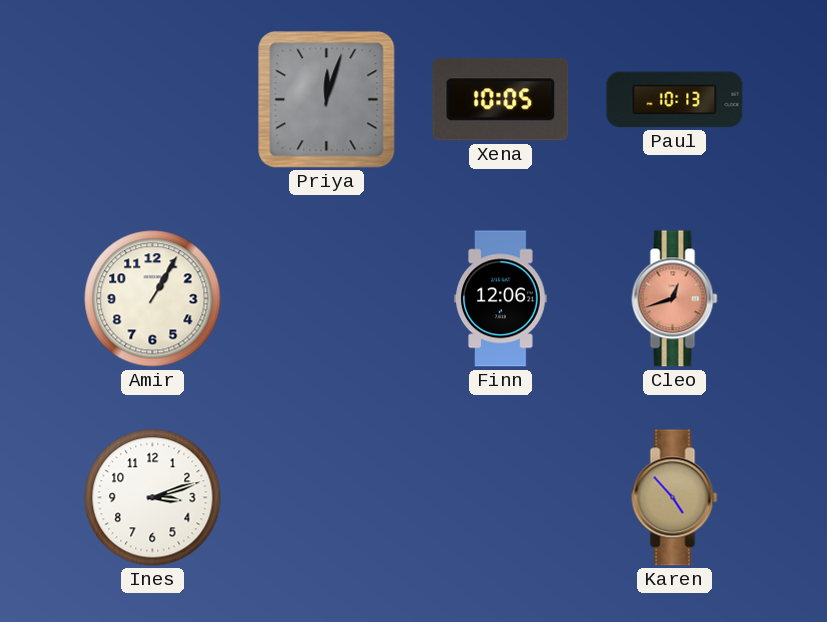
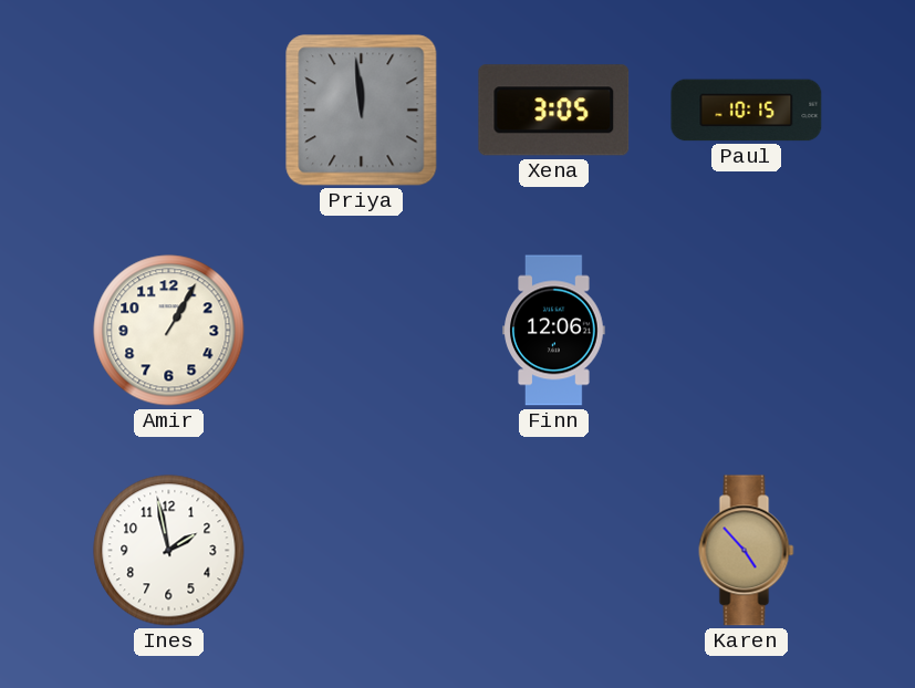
Priya: 12:03 -> 11:59 (362, 111)
Xena: 10:05 -> 3:05 (554, 111)
Paul: 10:13 -> 10:15 (747, 111)
Cleo: 12:42 -> none (675, 299)
Ines: 3:12 -> 1:58 (169, 551)
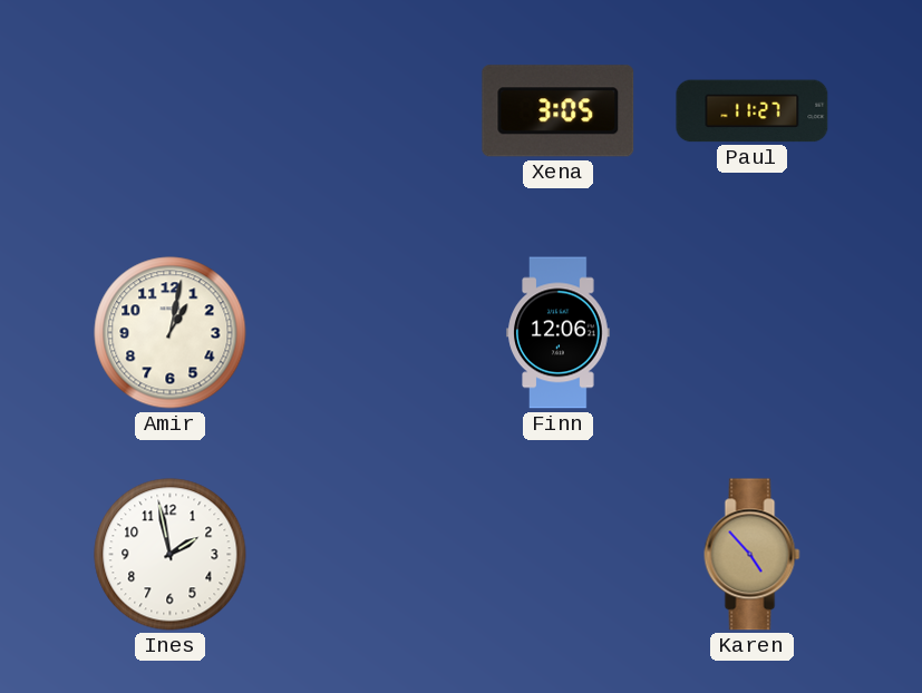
Priya: 11:59 -> none (362, 111)
Paul: 10:15 -> 11:27 (753, 111)
Amir: 1:05 -> 1:02 (171, 333)
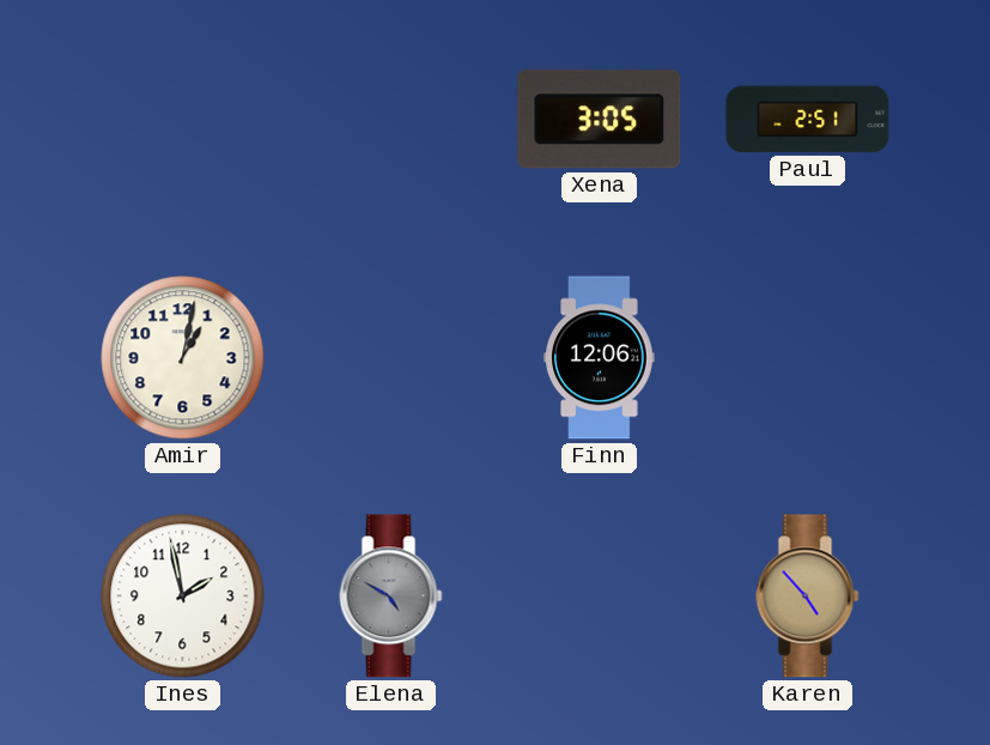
Paul: 11:27 -> 2:51 (808, 120)
Elena: none -> 4:50 (391, 596)
